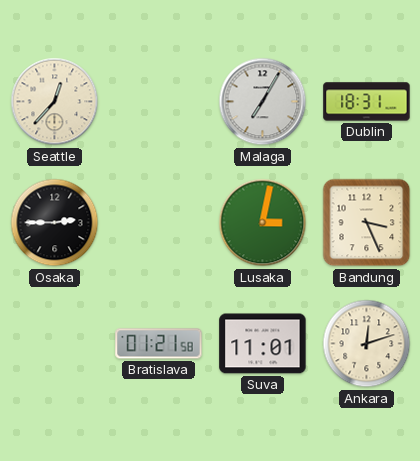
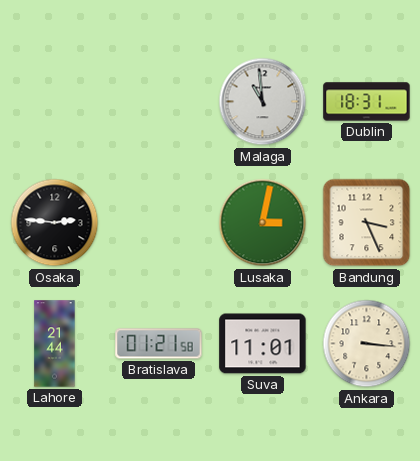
Seattle: 12:37 -> none (55, 102)
Malaga: 7:05 -> 10:59 (263, 102)
Osaka: 2:45 -> 2:46 (55, 223)
Lahore: none -> 21:44 (55, 344)
Ankara: 12:12 -> 3:16 (367, 344)
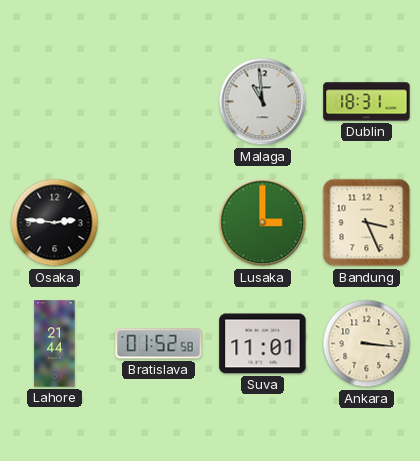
Lusaka: 3:02 -> 3:00 (263, 223)
Bratislava: 01:21 -> 01:52 (159, 344)
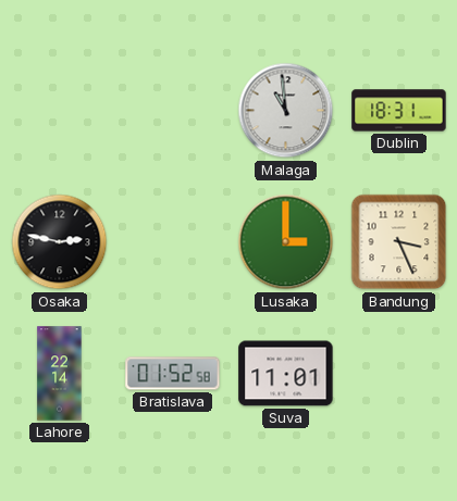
Osaka: 2:46 -> 2:47 (60, 242)
Lahore: 21:44 -> 22:14 (60, 374)
Ankara: 3:16 -> none (367, 344)
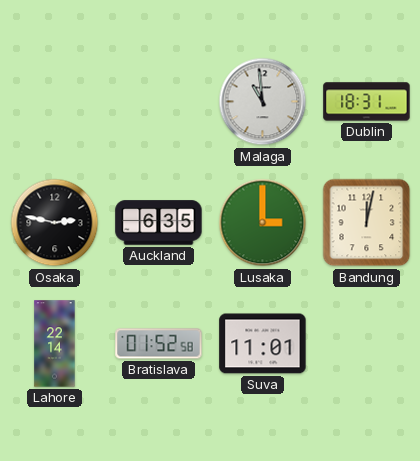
Auckland: none -> 6:35 (159, 223)
Bandung: 3:26 -> 12:02 (367, 223)
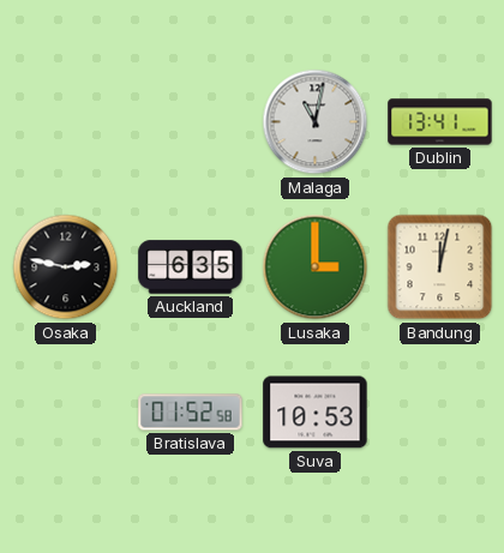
Malaga: 10:59 -> 11:02 (316, 122)
Dublin: 18:31 -> 13:41 (440, 122)
Lahore: 22:14 -> none (55, 344)
Suva: 11:01 -> 10:53 (316, 413)
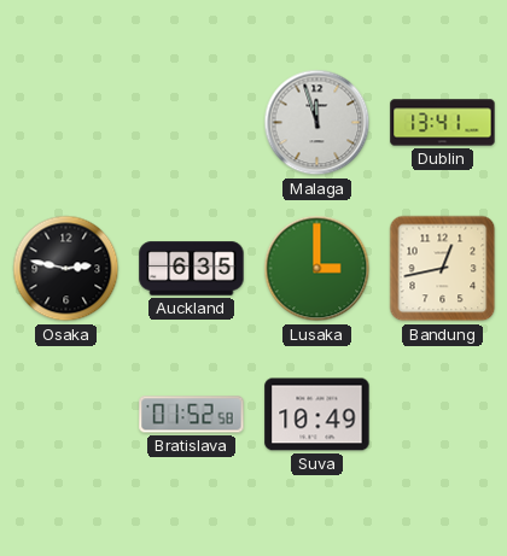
Malaga: 11:02 -> 11:57 (317, 123)
Bandung: 12:02 -> 12:43 (443, 269)
Suva: 10:53 -> 10:49 (317, 415)
